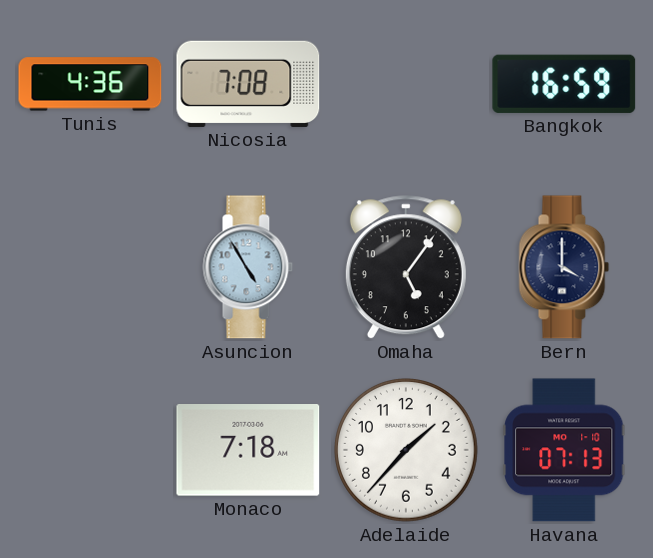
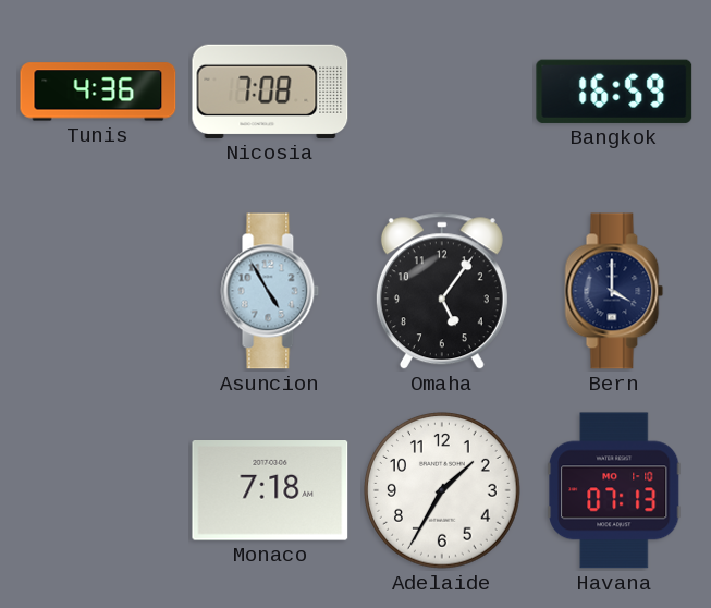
Adelaide: 1:37 -> 1:35 (442, 490)
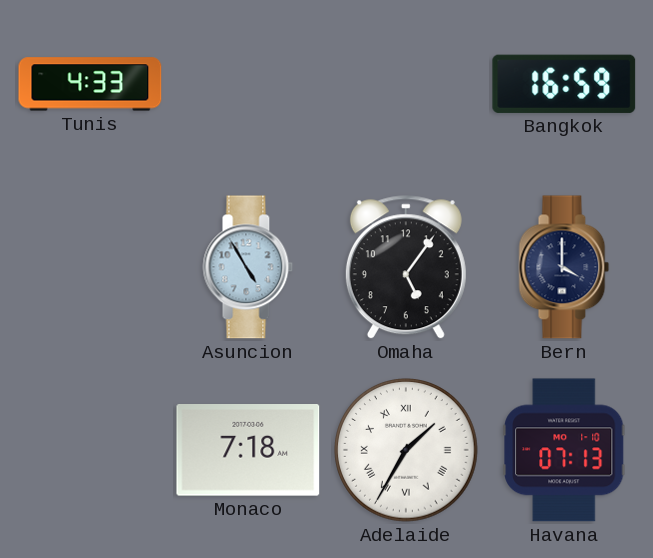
Tunis: 4:36 -> 4:33 (90, 84)
Nicosia: 7:08 -> none (270, 92)
Adelaide numerals: Arabic -> Roman (406, 450)
